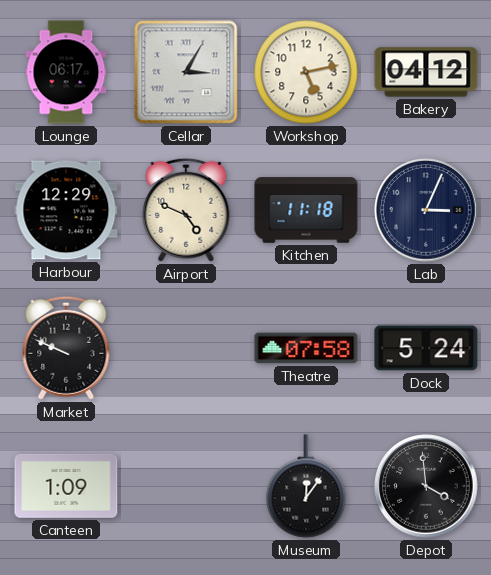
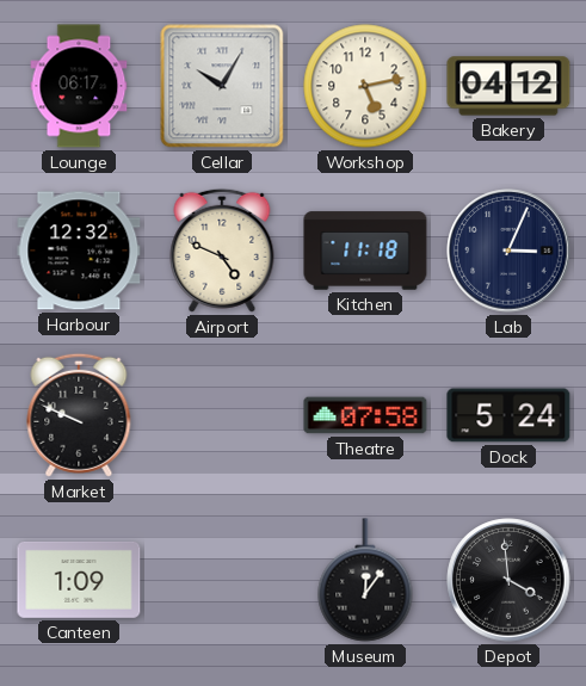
Cellar: 3:05 -> 10:05 (222, 86)
Harbour: 12:29 -> 12:32 (79, 251)
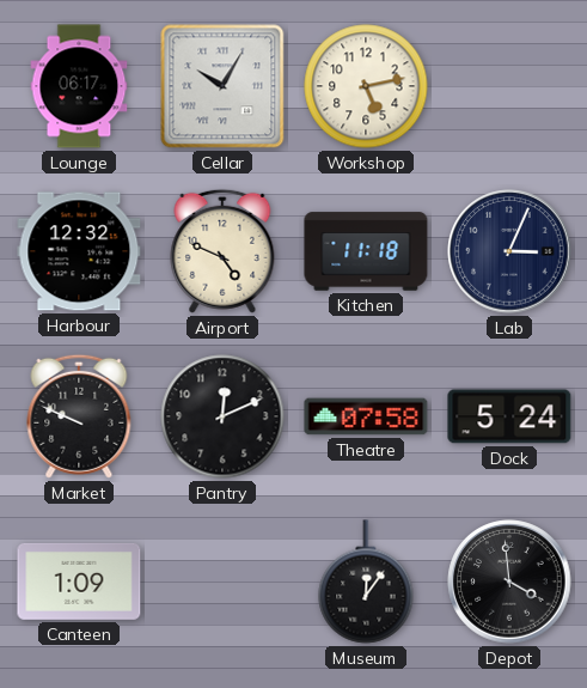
Bakery: 04:12 -> none (508, 86)
Pantry: none -> 12:11 (222, 416)
